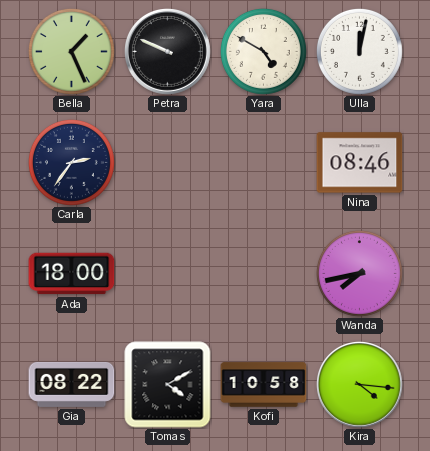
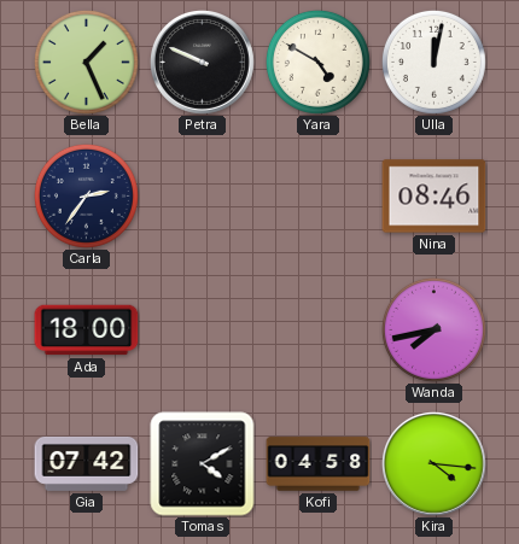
Gia: 08:22 -> 07:42 (87, 463)
Kofi: 10:58 -> 04:58 (319, 464)
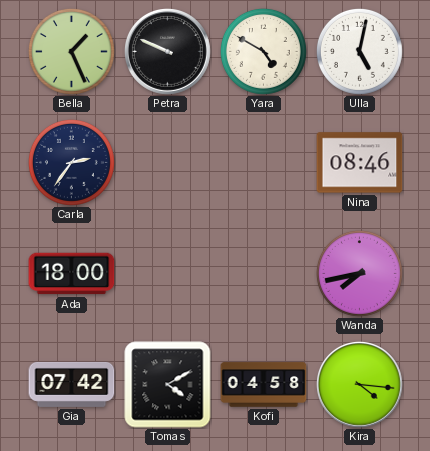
Ulla: 12:02 -> 5:02 (359, 51)
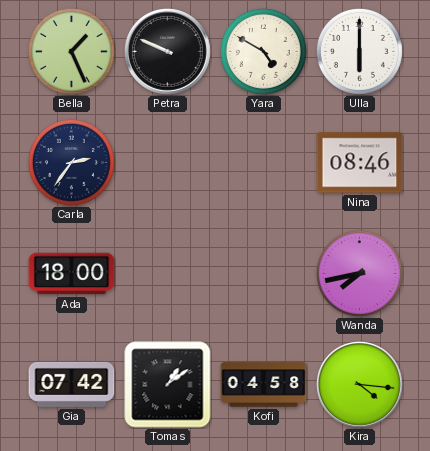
Ulla: 5:02 -> 6:00 (359, 51)
Tomas: 4:10 -> 1:09 (168, 385)
